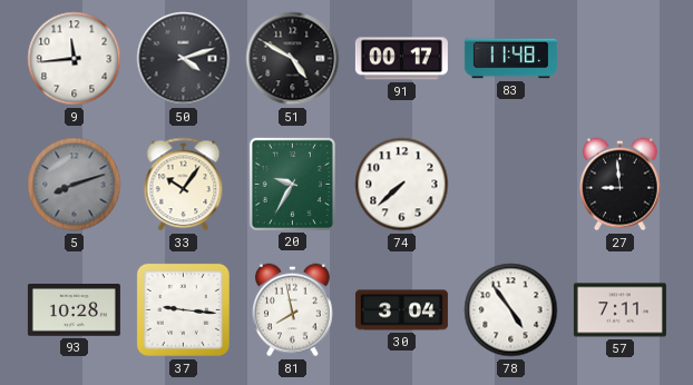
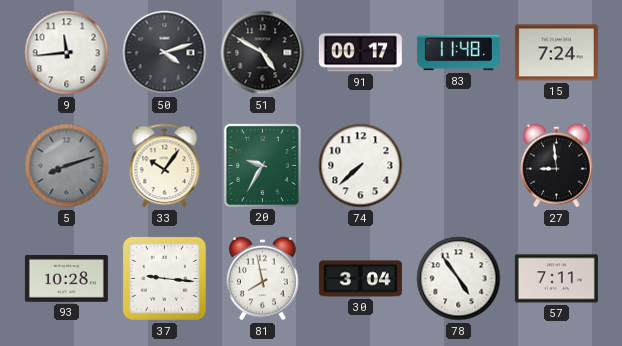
15: none -> 7:24 (556, 53)
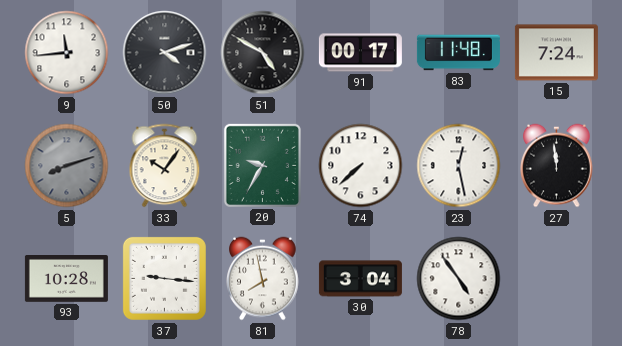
23: none -> 12:28 (459, 166)
27: 8:59 -> 11:59 (557, 166)
57: 7:11 -> none (556, 279)
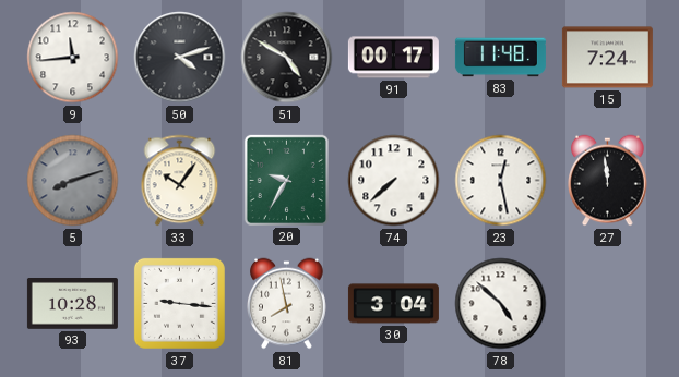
78: 4:54 -> 4:52 (501, 304)
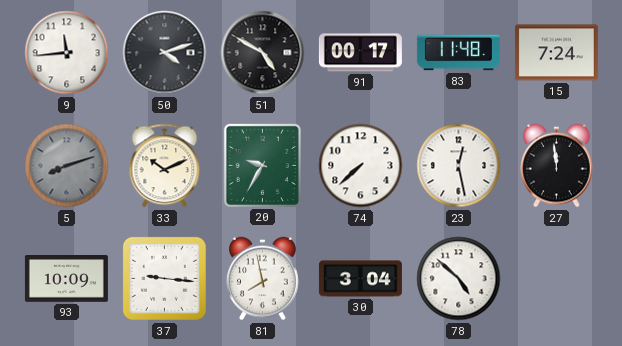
33: 10:06 -> 10:11 (165, 166)
93: 10:28 -> 10:09 (66, 279)
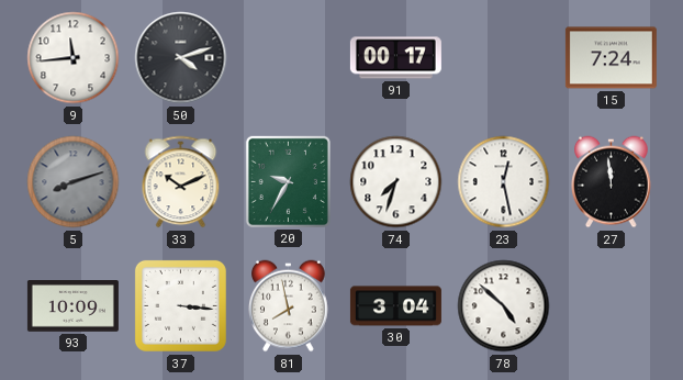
51: 4:50 -> none (263, 53)
83: 11:48 -> none (458, 53)
74: 7:38 -> 7:33 (396, 182)
37: 9:16 -> 3:16 (180, 305)
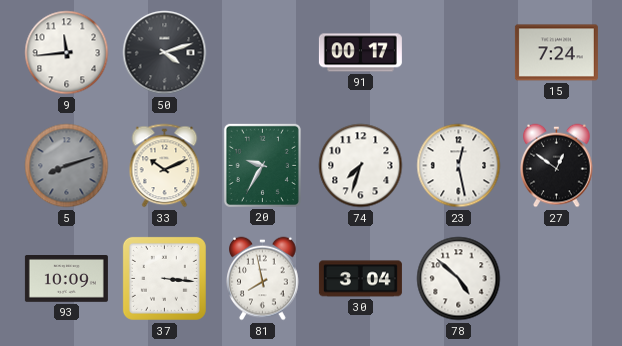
27: 11:59 -> 12:51 (557, 166)
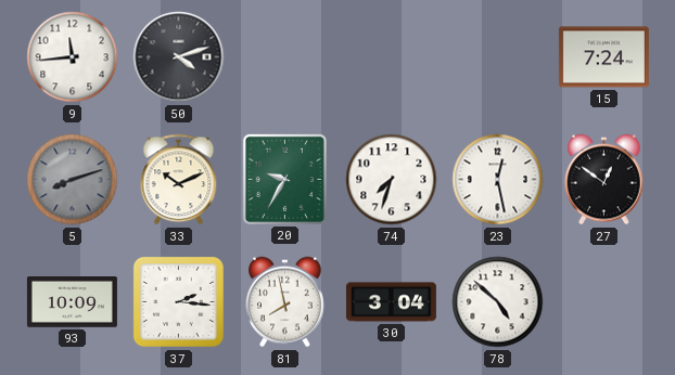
91: 00:17 -> none (360, 53)
37: 3:16 -> 2:16 (178, 301)
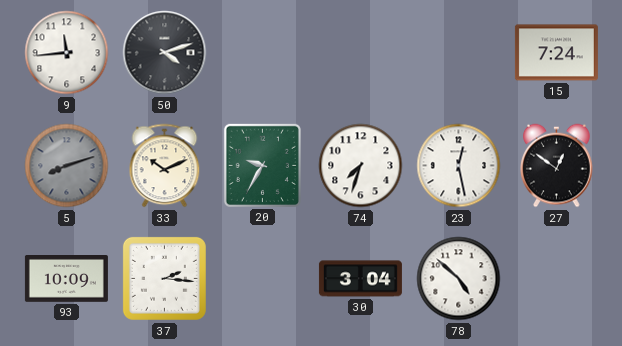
81: 7:58 -> none (285, 302)
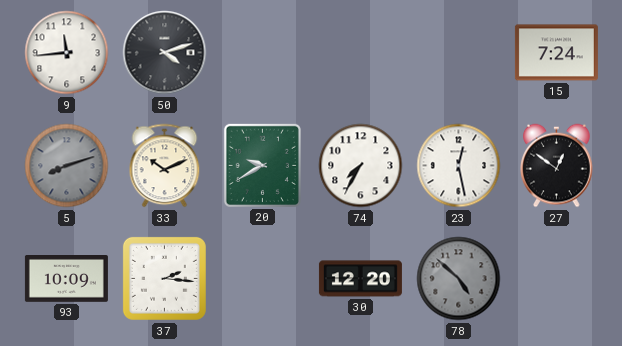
20: 9:35 -> 9:40 (262, 165)
74: 7:33 -> 7:35 (361, 166)
30: 3:04 -> 12:20 (360, 279)
78 dial: white -> grey (459, 279)
